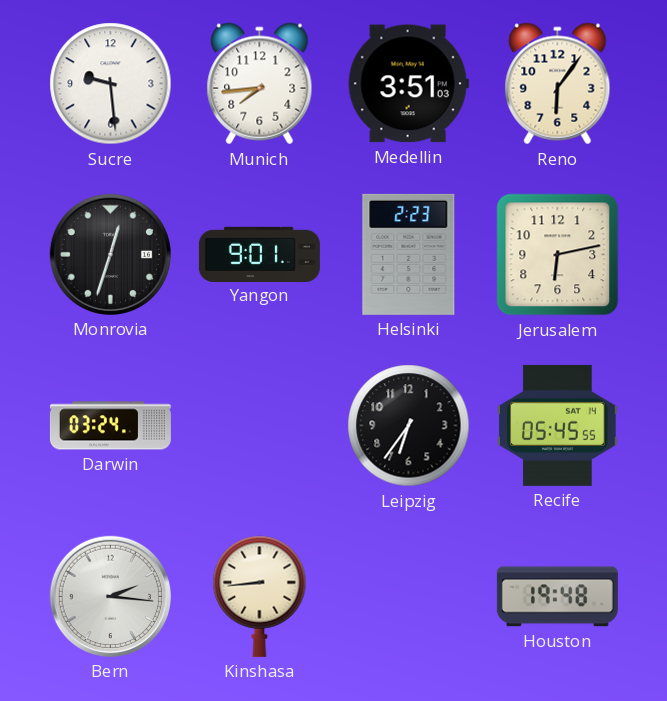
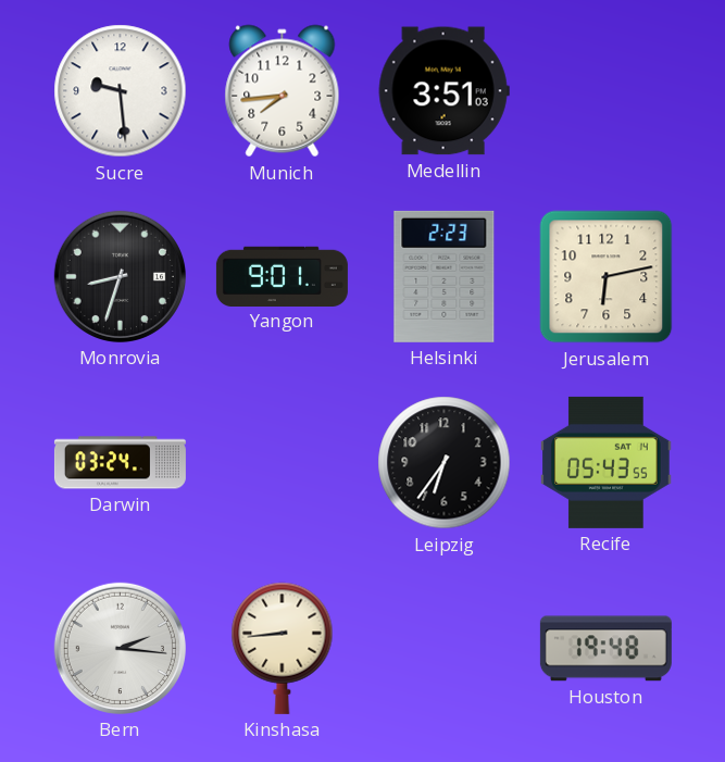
Reno: 6:06 -> none (558, 84)
Monrovia: 12:33 -> 8:33 (120, 276)
Recife: 05:45 -> 05:43 (607, 462)
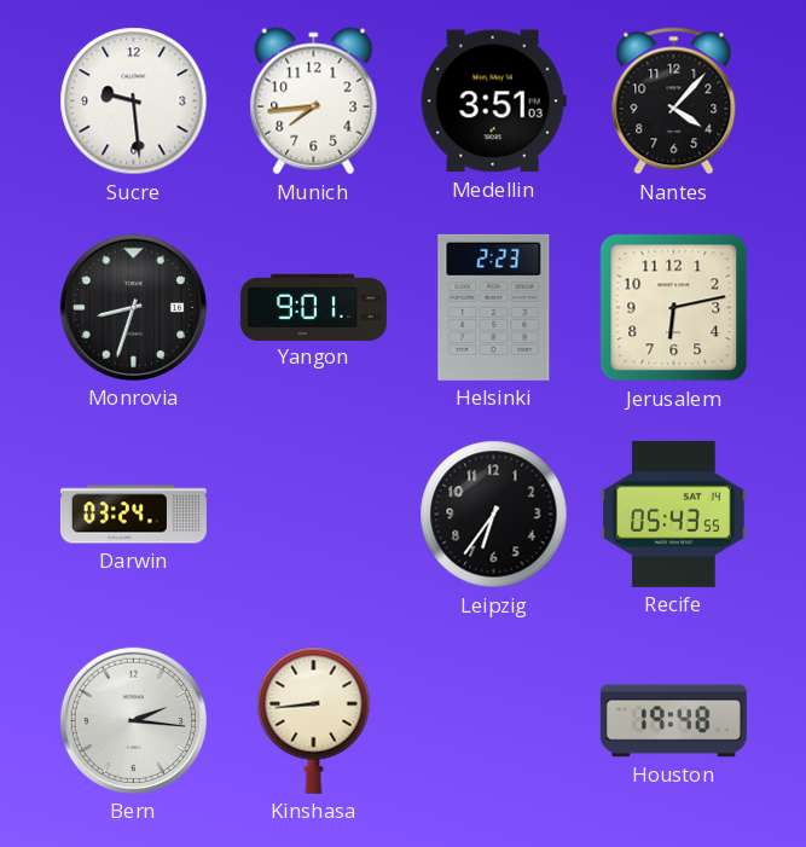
Nantes: none -> 4:07 (674, 101)
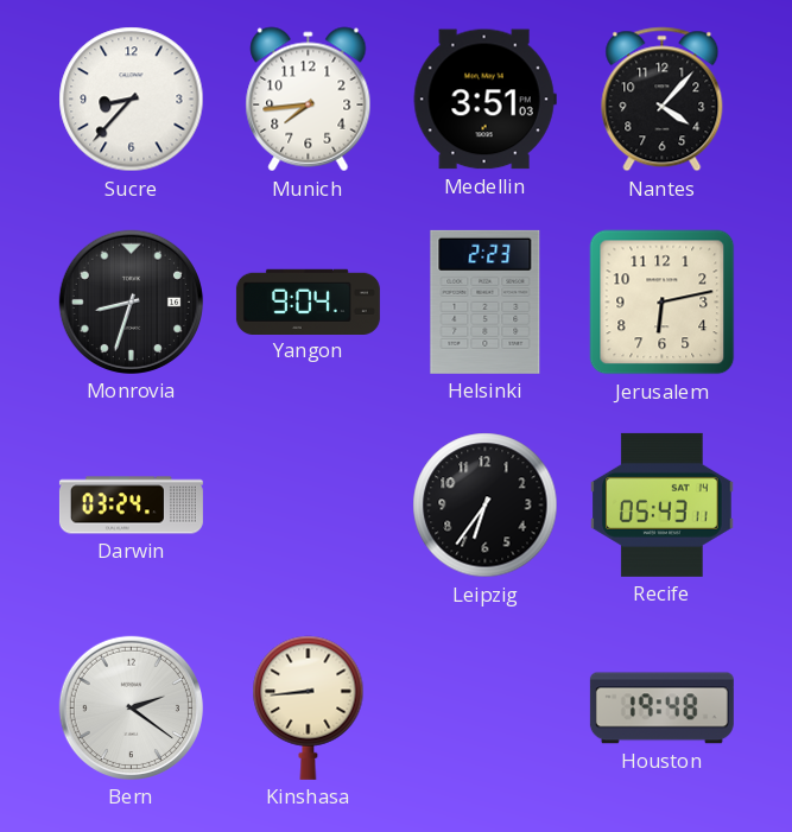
Sucre: 9:29 -> 8:37 (132, 100)
Yangon: 9:01 -> 9:04 (308, 301)
Recife: 05:43:55 -> 05:43:11 (663, 504)
Bern: 2:16 -> 2:21 (131, 707)
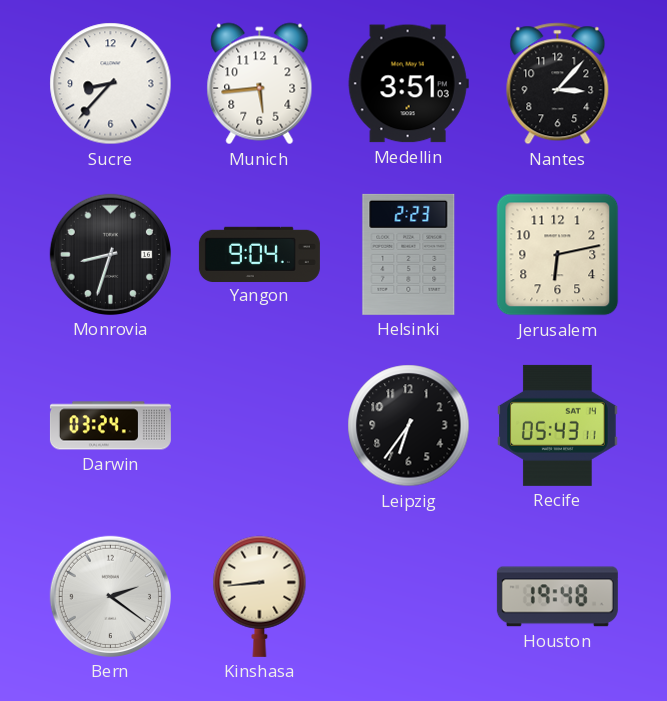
Munich: 7:44 -> 5:44 (260, 84)
Nantes: 4:07 -> 3:07 (558, 84)
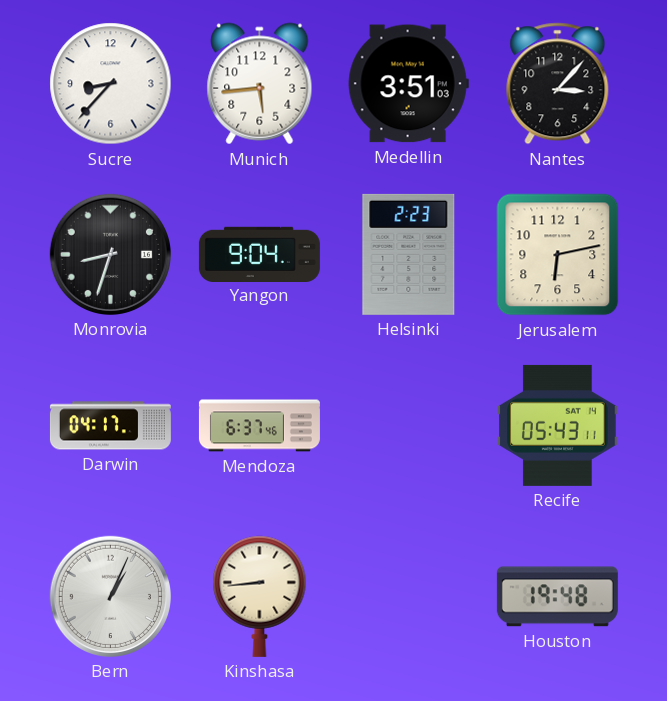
Darwin: 03:24 -> 04:17 (110, 426)
Mendoza: none -> 6:37 (259, 426)
Leipzig: 6:36 -> none (409, 426)
Bern: 2:21 -> 1:04 (110, 596)
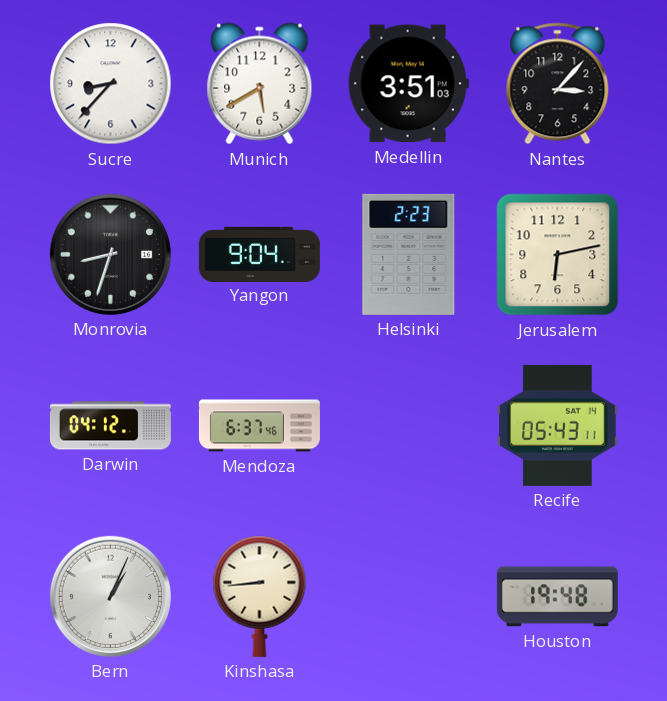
Munich: 5:44 -> 5:40 (260, 84)
Darwin: 04:17 -> 04:12 (110, 426)
